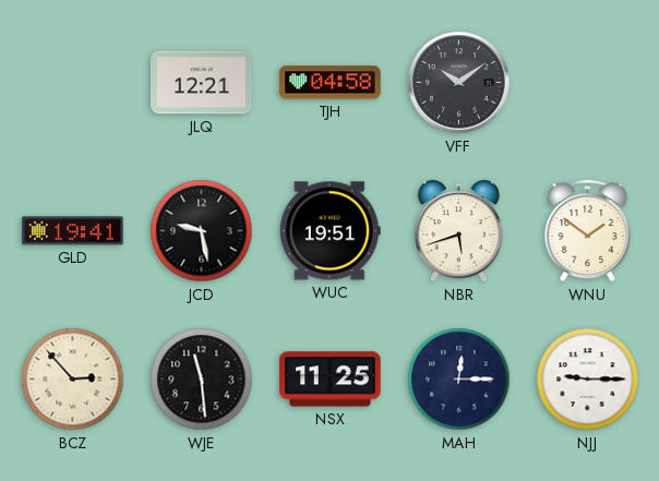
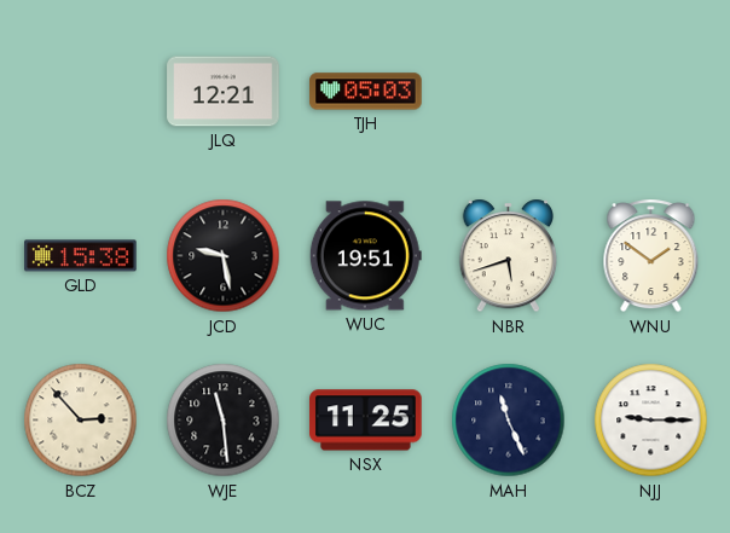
TJH: 04:58 -> 05:03 (366, 92)
VFF: 10:09 -> none (459, 83)
GLD: 19:41 -> 15:38 (81, 256)
MAH: 12:15 -> 11:26 (509, 421)
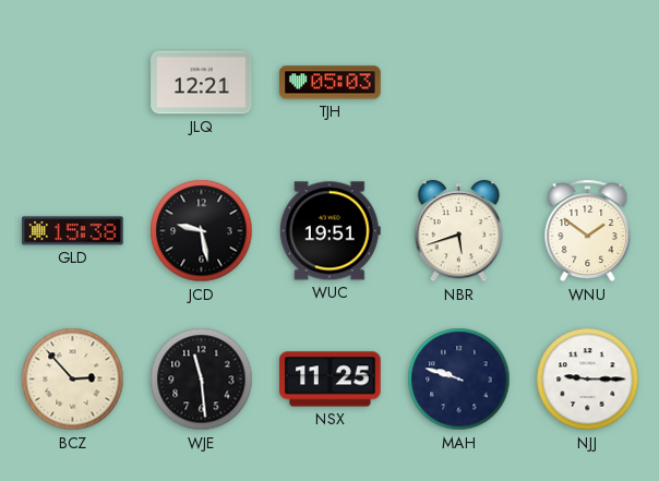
MAH: 11:26 -> 9:48 (459, 380)
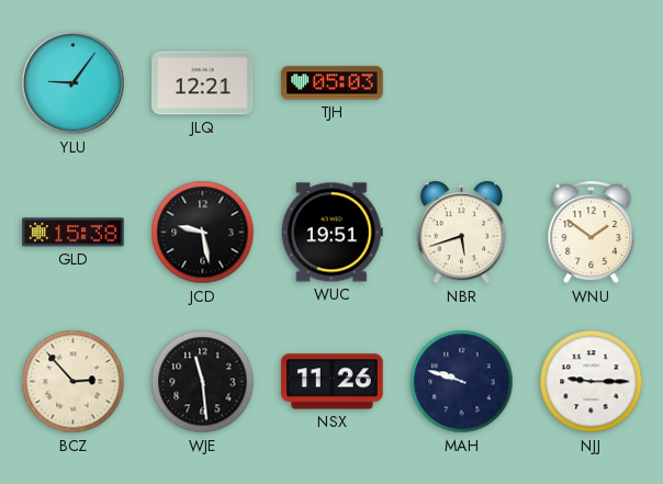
YLU: none -> 9:06 (74, 83)
NSX: 11:25 -> 11:26 (333, 382)
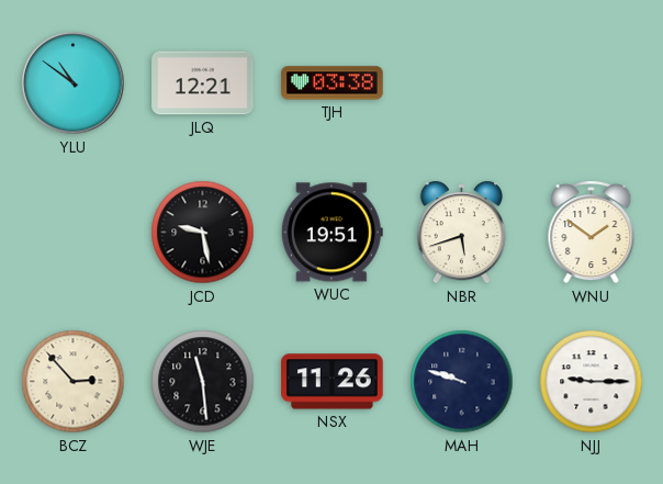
YLU: 9:06 -> 10:51 (74, 83)
TJH: 05:03 -> 03:38 (333, 83)
GLD: 15:38 -> none (74, 233)
